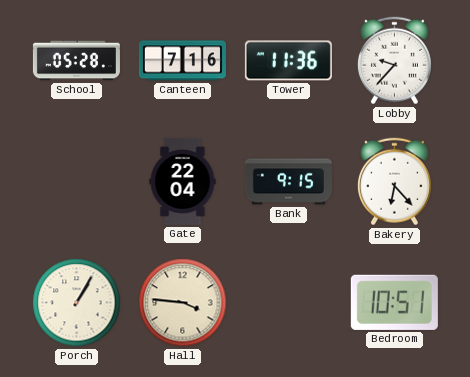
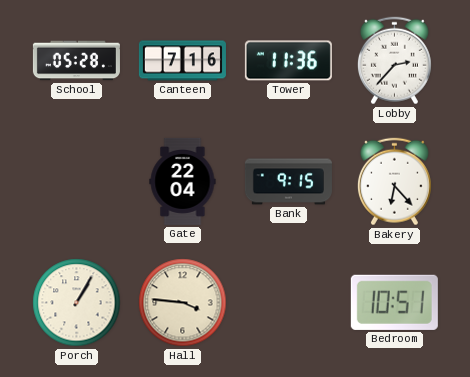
Lobby: 9:37 -> 2:37 (394, 61)
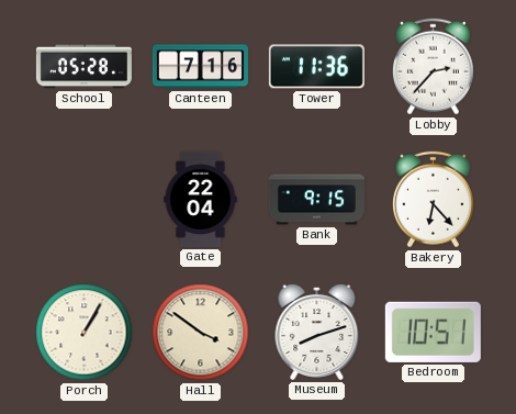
Hall: 3:46 -> 3:51 (201, 333)
Museum: none -> 8:12 (317, 332)
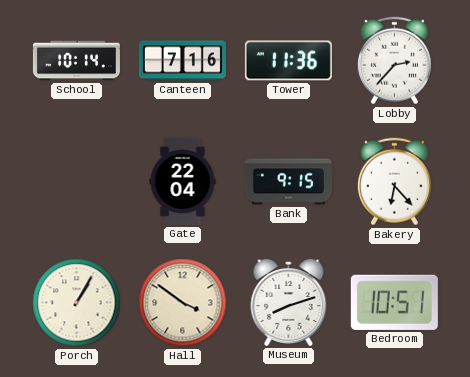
School: 05:28 -> 10:14 (76, 61)
